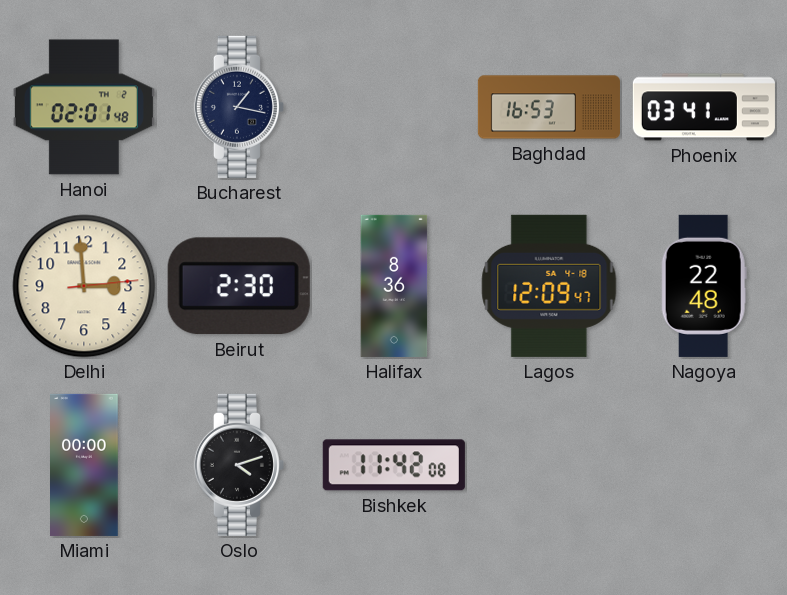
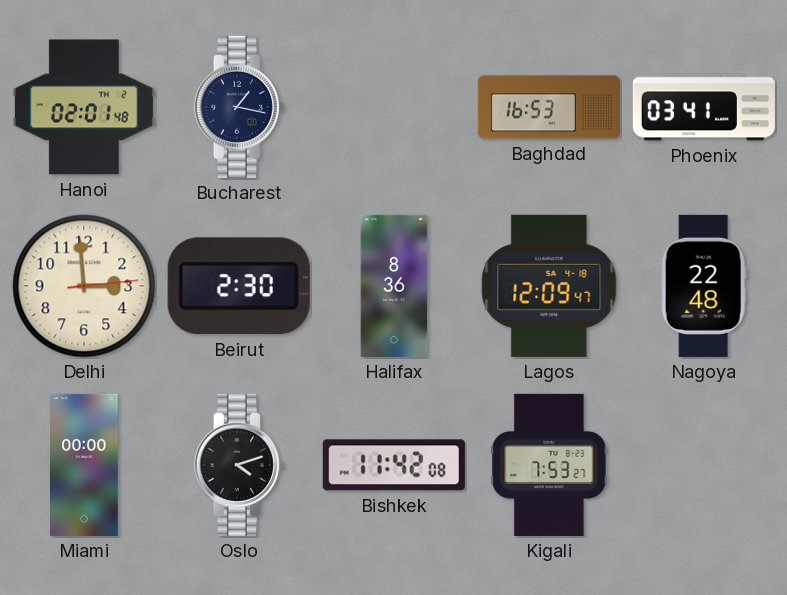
Kigali: none -> 7:53 (549, 465)
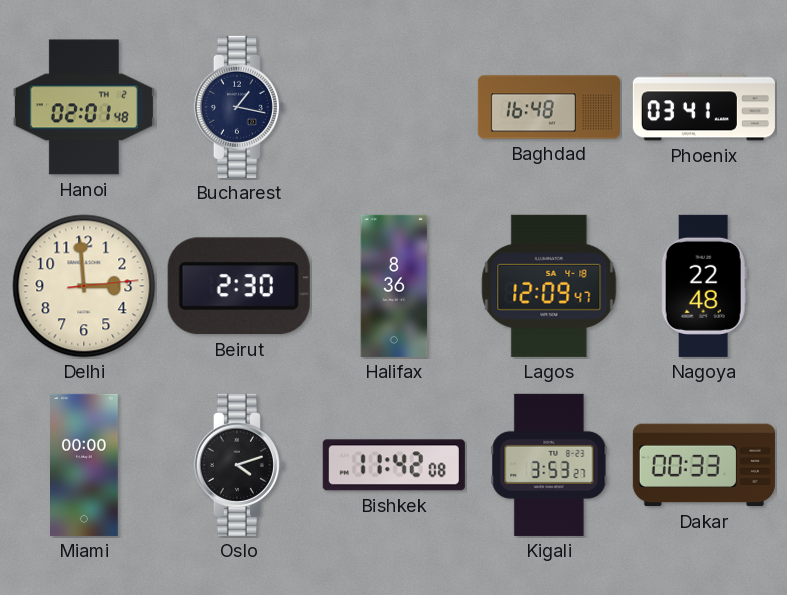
Baghdad: 16:53 -> 16:48 (549, 107)
Kigali: 7:53 -> 3:53 (549, 465)
Dakar: none -> 00:33 (704, 465)
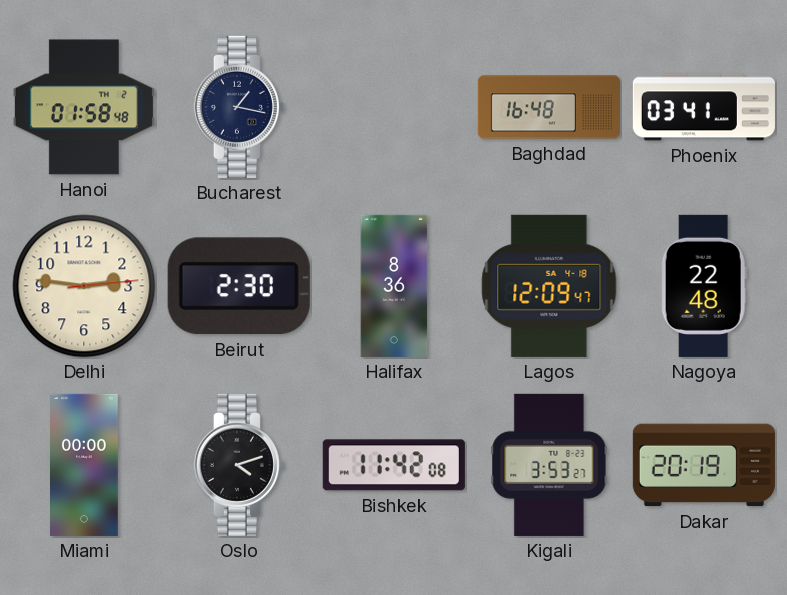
Hanoi: 02:01 -> 01:58 (84, 107)
Delhi: 2:59 -> 2:46 (84, 286)
Dakar: 00:33 -> 20:19 (704, 465)
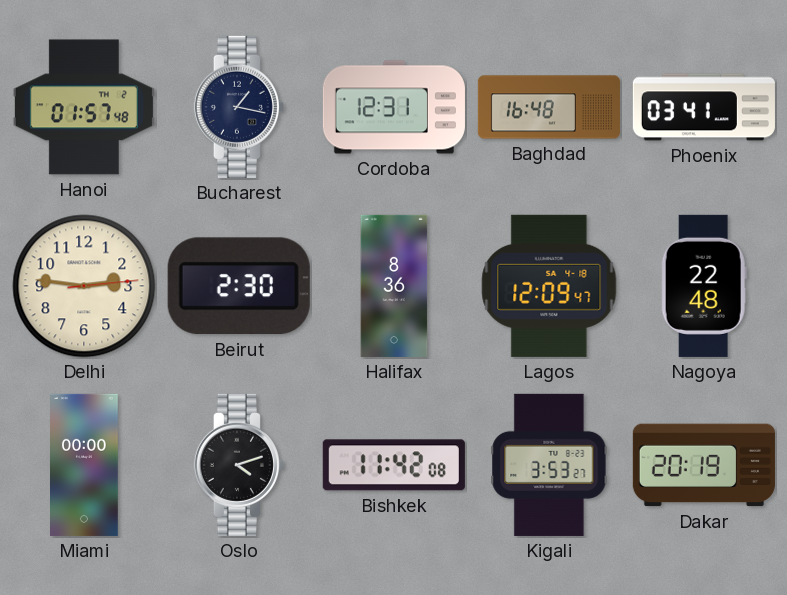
Hanoi: 01:58 -> 01:57 (84, 107)
Cordoba: none -> 12:31 (394, 107)
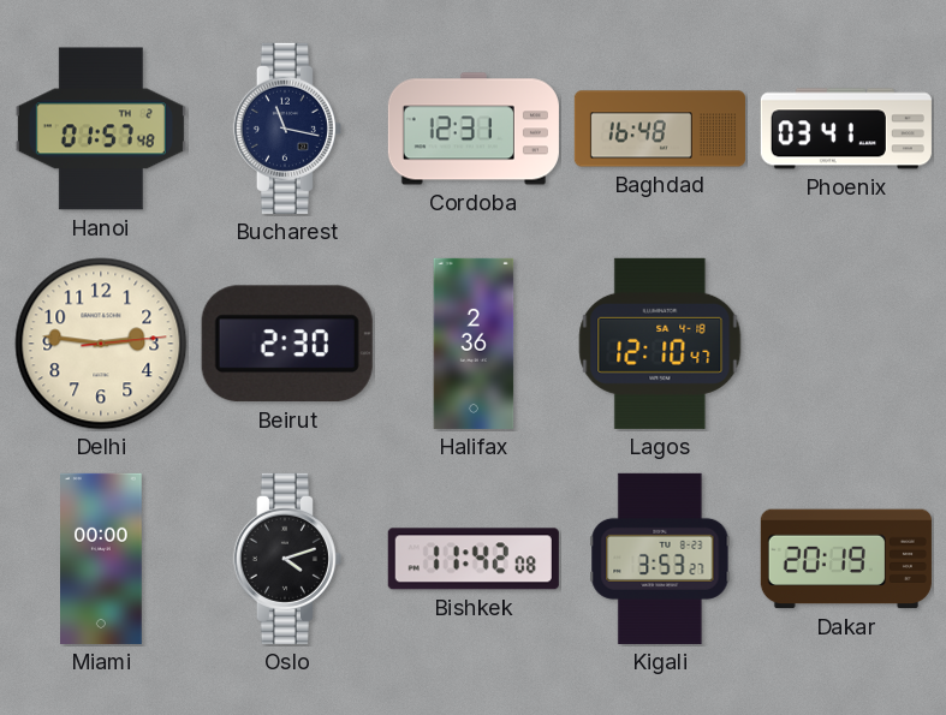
Bucharest: 1:17 -> 11:17 (287, 129)
Halifax: 8:36 -> 2:36 (474, 344)
Lagos: 12:09 -> 12:10 (660, 344)
Nagoya: 22:48 -> none (704, 286)
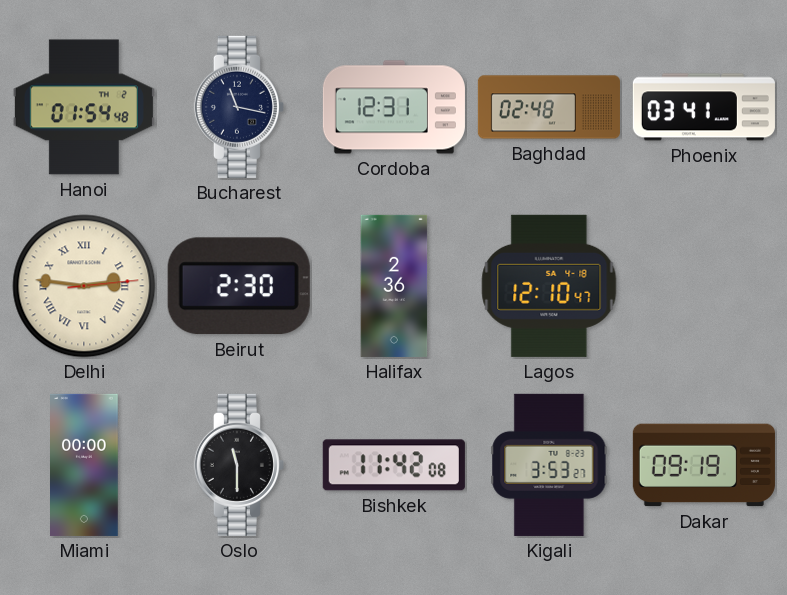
Hanoi: 01:57 -> 01:54 (84, 107)
Baghdad: 16:48 -> 02:48 (549, 107)
Delhi numerals: Arabic -> Roman (84, 286)
Oslo: 4:12 -> 11:30 (239, 465)
Dakar: 20:19 -> 09:19 (704, 465)
